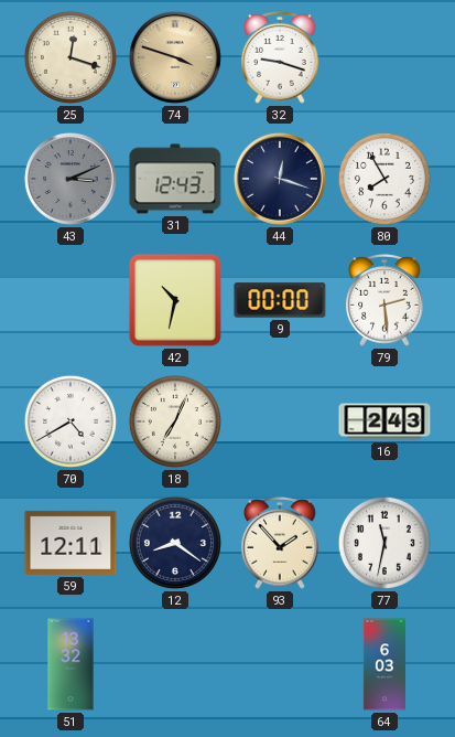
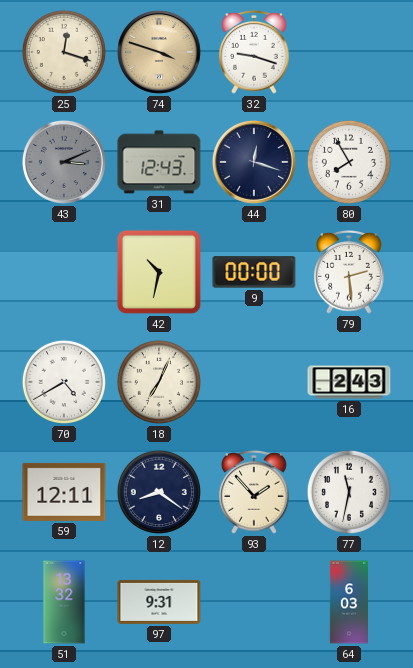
97: none -> 9:31 (159, 602)
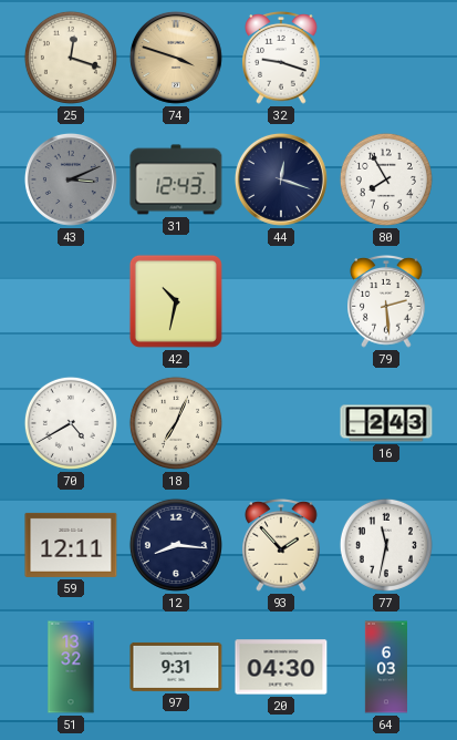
9: 00:00 -> none (254, 272)
12: 8:21 -> 8:16 (176, 545)
20: none -> 04:30 (281, 667)
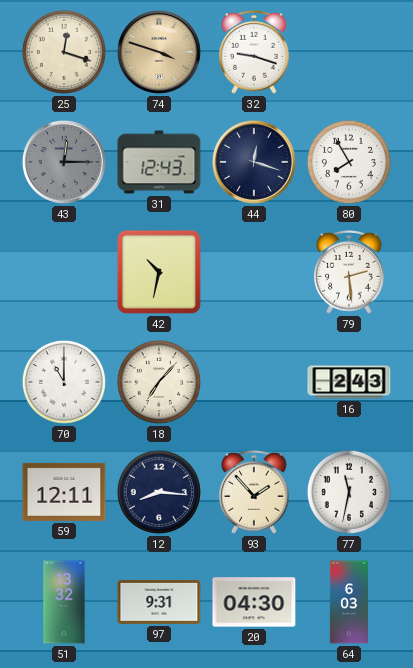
43: 3:11 -> 12:15 (64, 162)
70: 4:40 -> 11:00 (64, 382)
18: 7:04 -> 7:07 (159, 382)
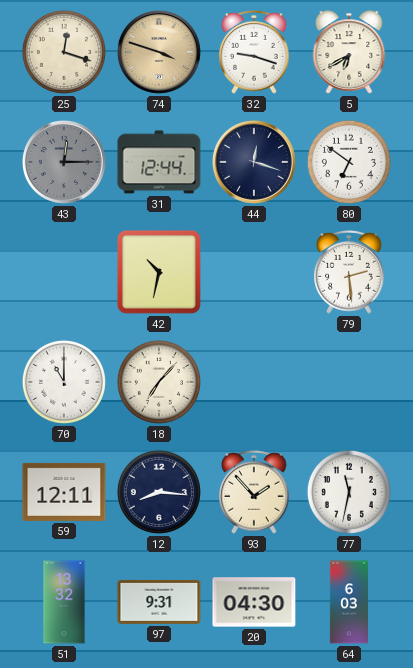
5: none -> 6:40 (349, 52)
31: 12:43 -> 12:44 (159, 162)
80: 7:55 -> 6:51 (349, 162)
16: 2:43 -> none (349, 382)
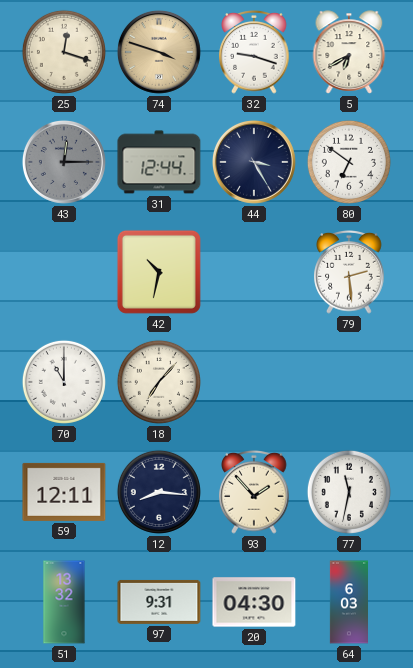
44: 12:18 -> 3:25 (254, 162)
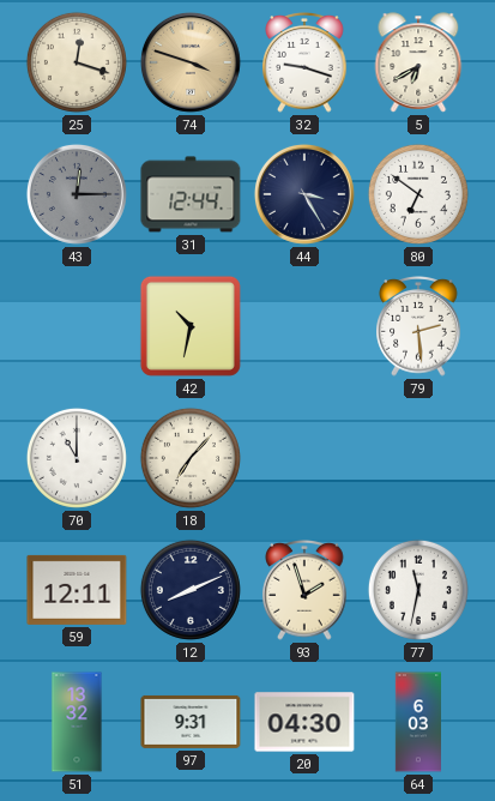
12: 8:16 -> 8:11 (191, 590)
93: 1:53 -> 1:57 (304, 591)
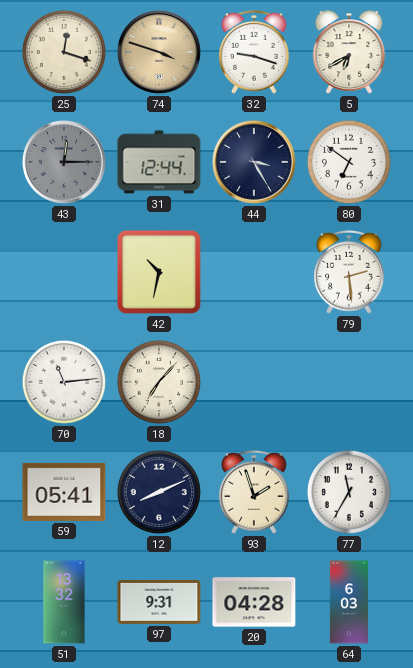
70: 11:00 -> 11:14 (64, 382)
59: 12:11 -> 05:41 (64, 492)
77: 11:32 -> 11:35 (349, 492)
20: 04:30 -> 04:28 (254, 602)
